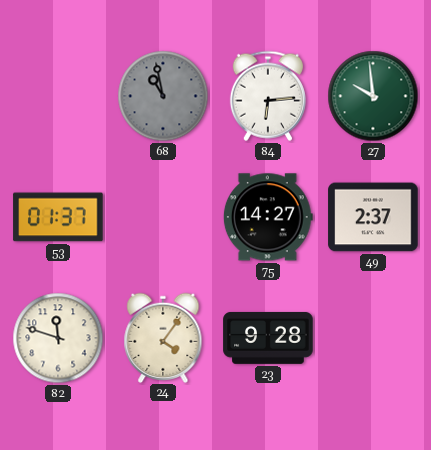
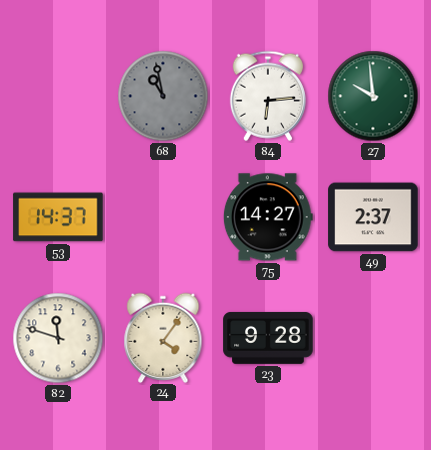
53: 01:37 -> 14:37 (58, 217)
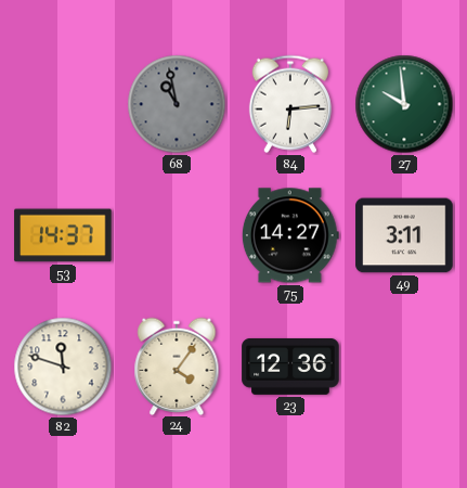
49: 2:37 -> 3:11 (404, 235)
23: 9:28 -> 12:36 (290, 367)
